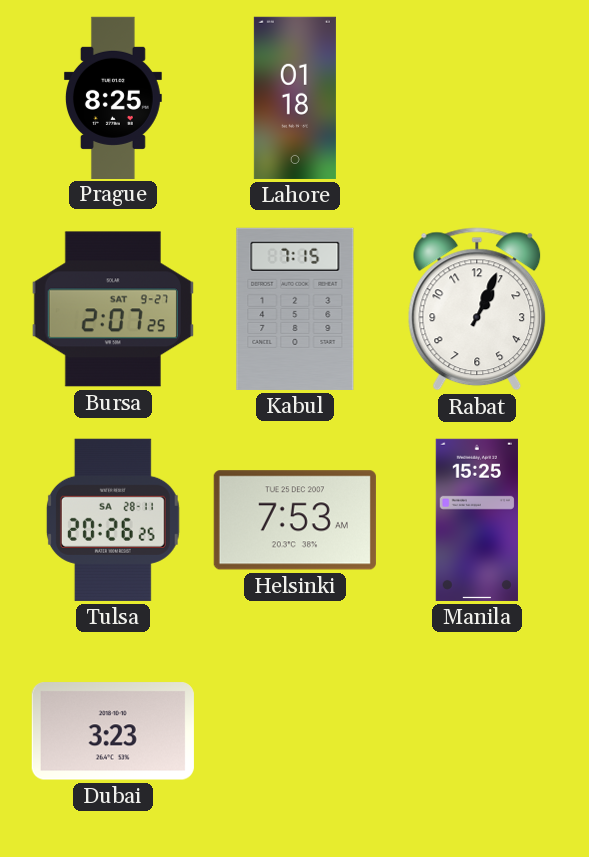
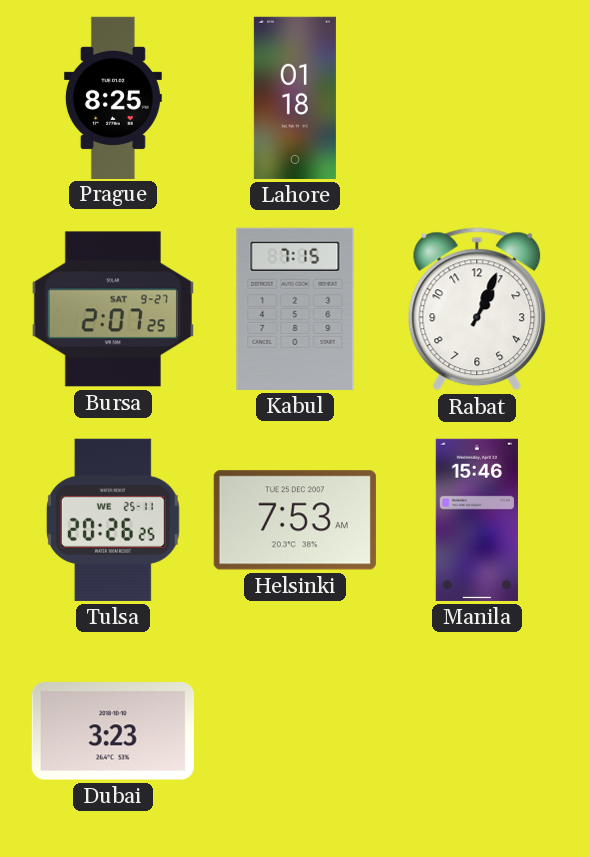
Tulsa date: SA 28-11 -> WE 25-11 (113, 520)
Manila: 15:25 -> 15:46 (477, 520)
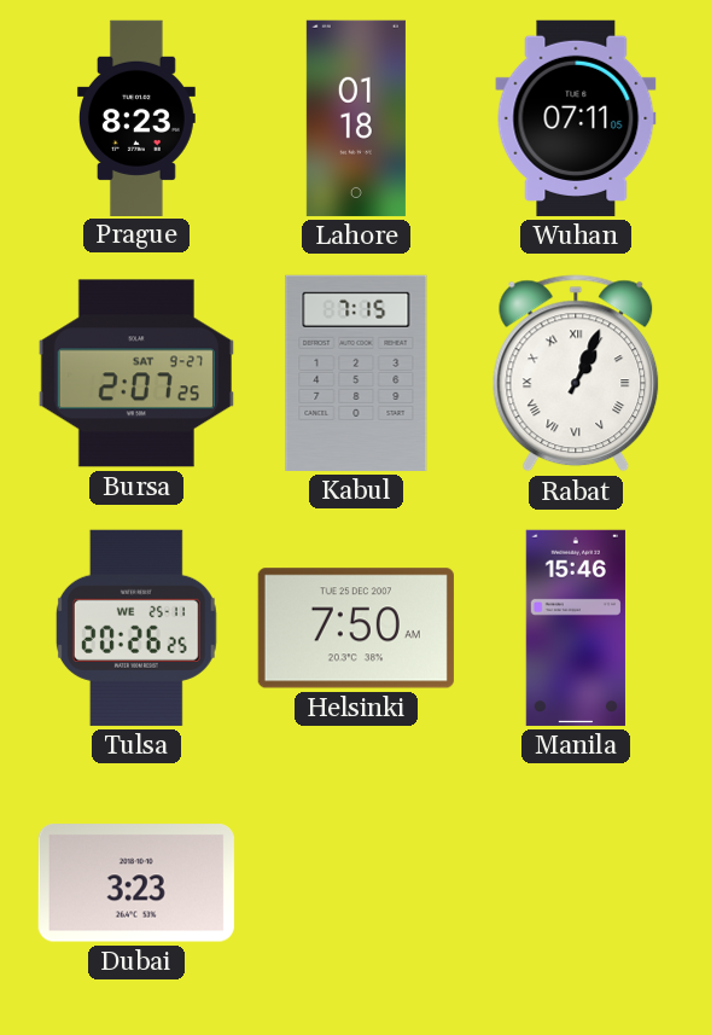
Prague: 8:25 -> 8:23 (136, 117)
Wuhan: none -> 07:11 (576, 118)
Rabat numerals: Arabic -> Roman (576, 373)
Helsinki: 7:53 -> 7:50 (356, 628)
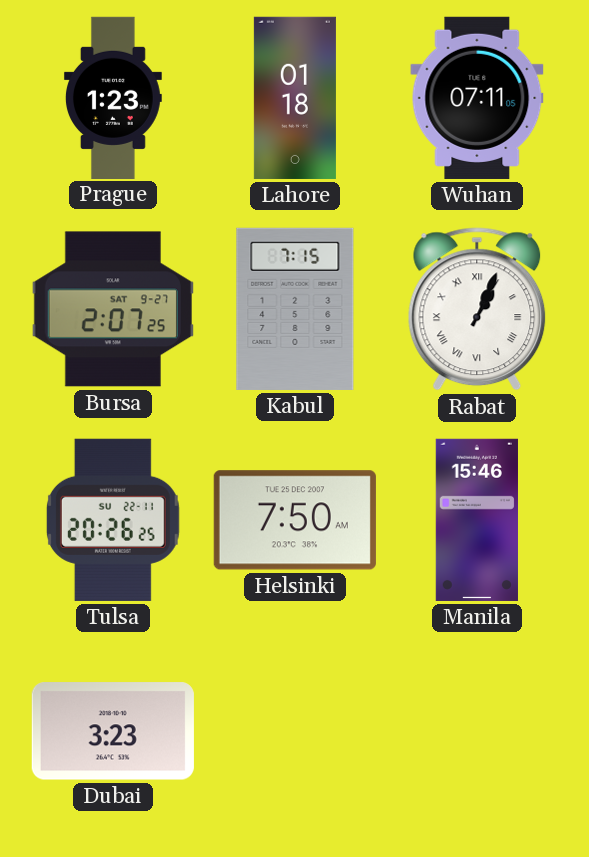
Prague: 8:23 -> 1:23 (113, 97)
Tulsa date: WE 25-11 -> SU 22-11 (113, 520)
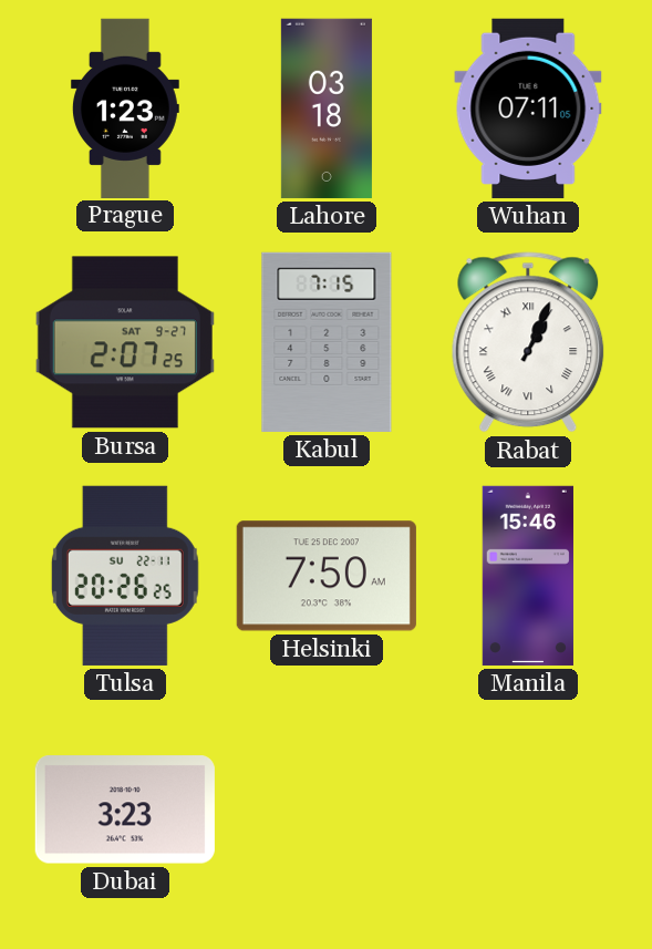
Lahore: 01:18 -> 03:18 (327, 109)
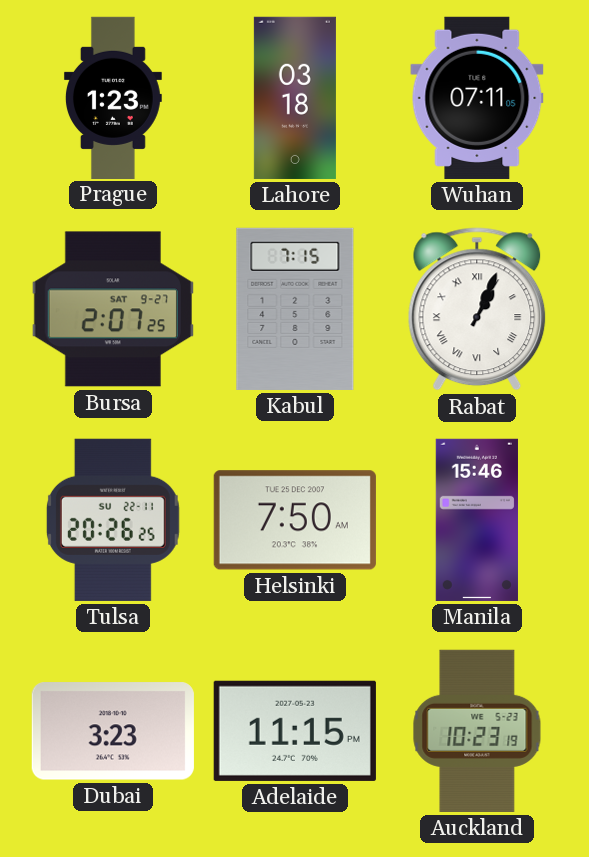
Adelaide: none -> 11:15 (295, 731)
Auckland: none -> 10:23 (477, 731)
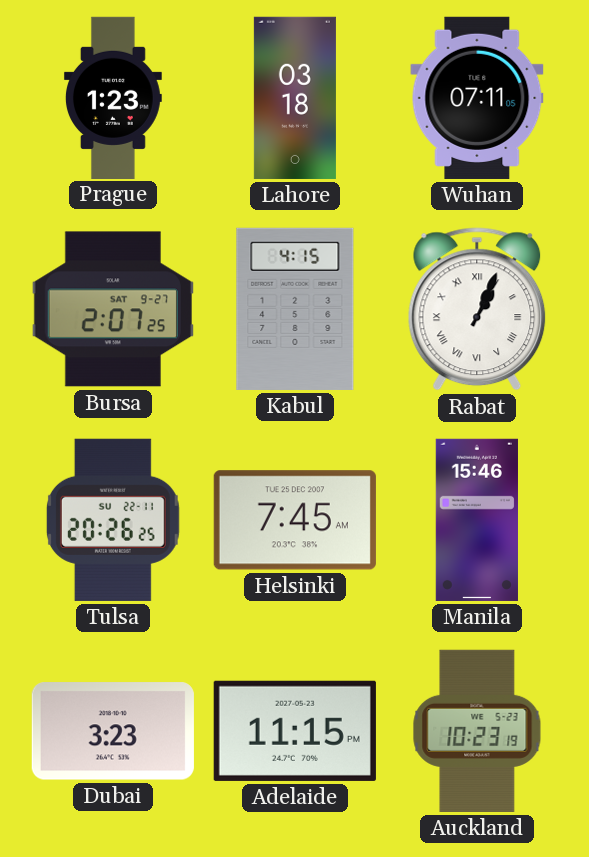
Kabul: 7:15 -> 4:15 (295, 309)
Helsinki: 7:50 -> 7:45 (295, 520)
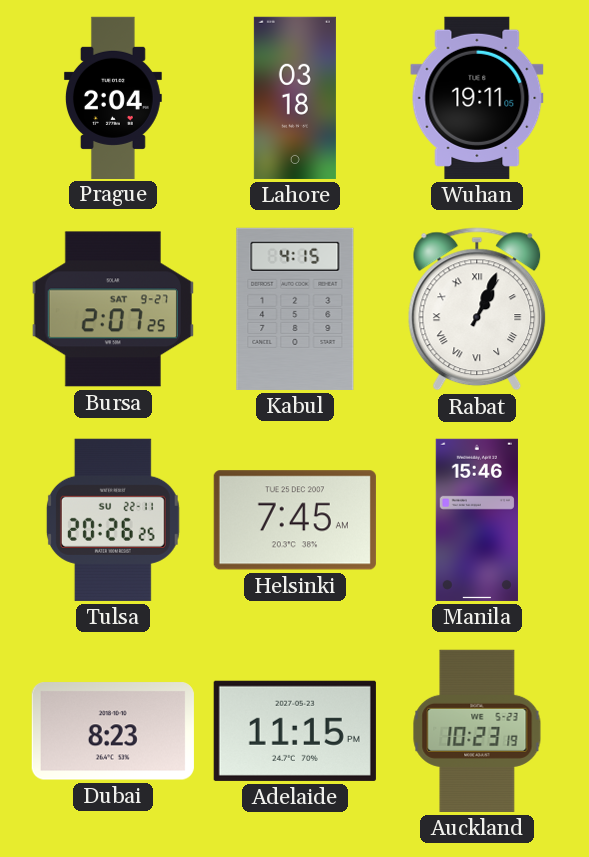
Prague: 1:23 -> 2:04 (113, 97)
Wuhan: 07:11 -> 19:11 (477, 98)
Dubai: 3:23 -> 8:23 (113, 731)
